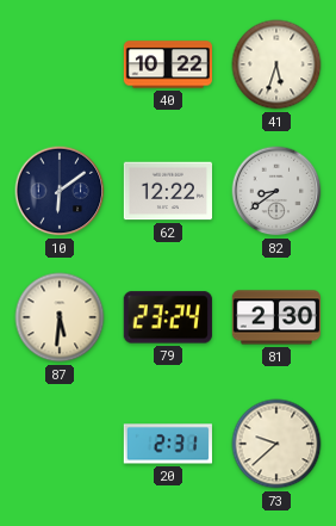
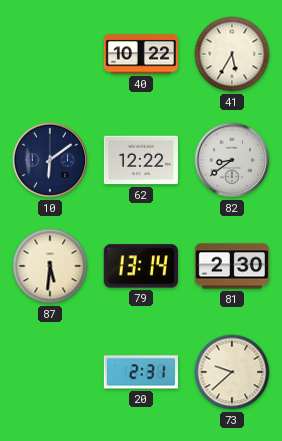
41: 5:33 -> 5:35 (232, 54)
79: 23:24 -> 13:14 (141, 266)
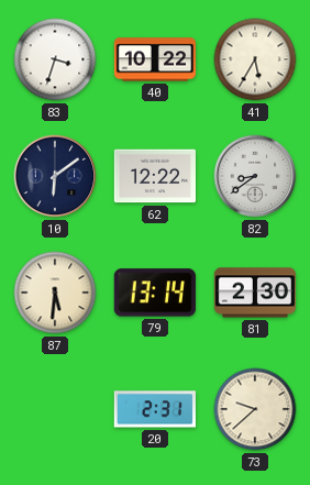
83: none -> 3:33 (55, 59)
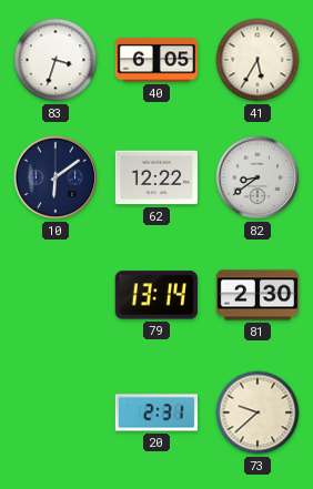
40: 10:22 -> 6:05 (155, 60)
87: 5:31 -> none (55, 293)
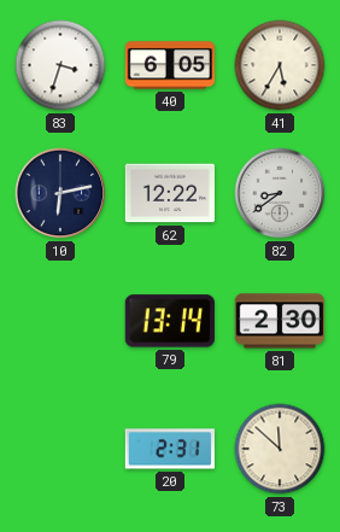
10: 6:09 -> 6:13 (60, 193)
73: 9:38 -> 11:52 (280, 449)
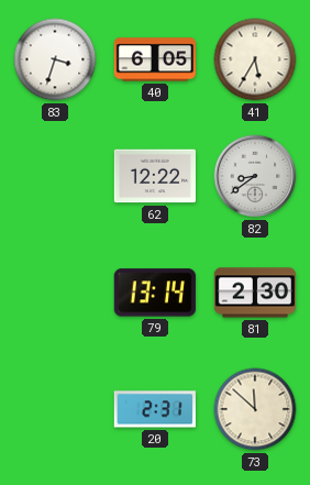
10: 6:13 -> none (60, 193)
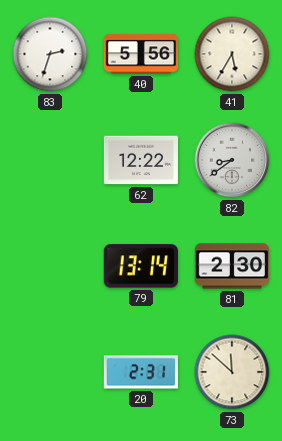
83: 3:33 -> 2:33 (50, 54)
40: 6:05 -> 5:56 (140, 54)
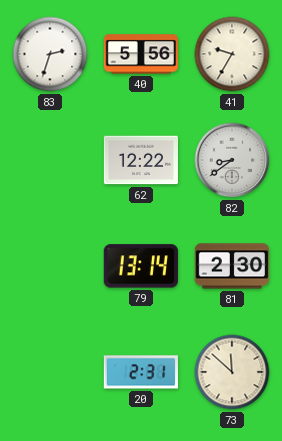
41: 5:35 -> 9:35 (232, 54)
